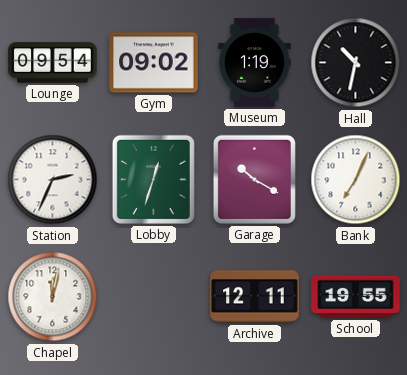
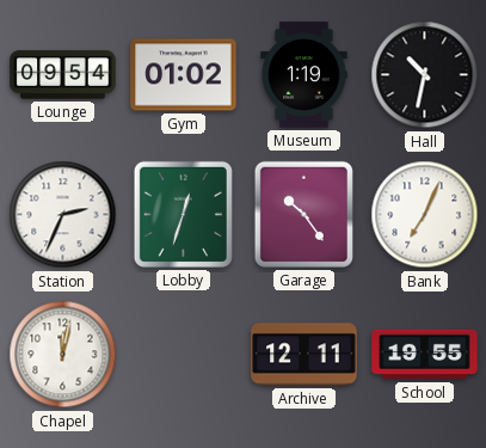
Gym: 09:02 -> 01:02 (184, 75)
Garage: 10:20 -> 10:24 (303, 214)
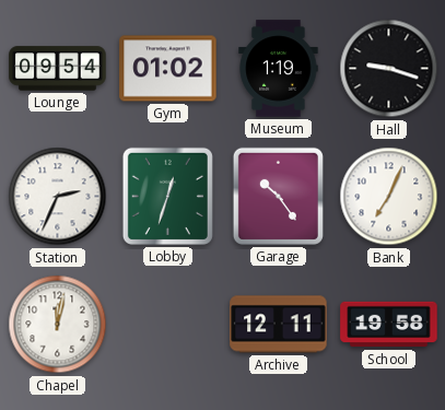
Hall: 10:32 -> 9:18 (389, 69)
School: 19:55 -> 19:58 (389, 325)
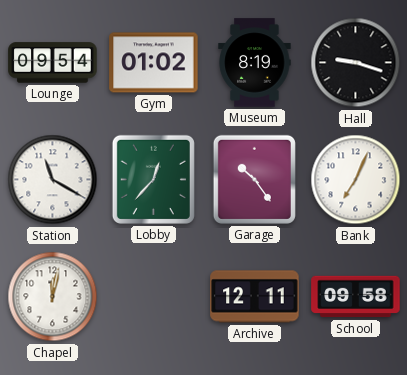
Museum: 1:19 -> 8:19 (255, 63)
Station: 2:34 -> 11:20 (53, 180)
Lobby: 12:33 -> 12:37 (153, 179)
School: 19:58 -> 09:58 (356, 297)
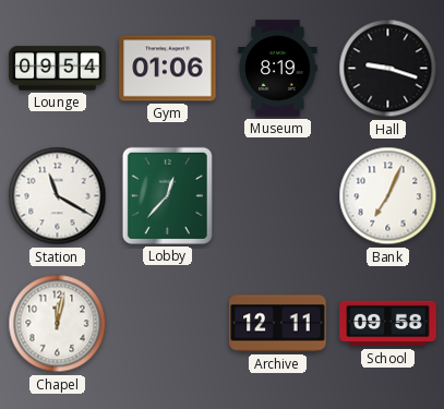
Gym: 01:02 -> 01:06 (168, 69)
Garage: 10:24 -> none (254, 179)
